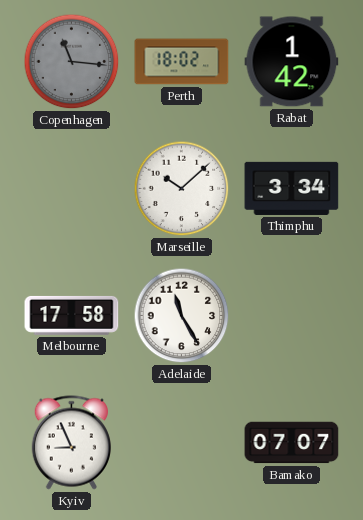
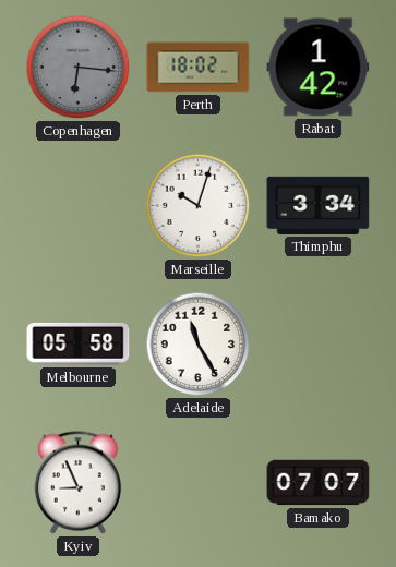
Copenhagen: 11:16 -> 6:16 (79, 68)
Marseille: 10:08 -> 10:03 (199, 206)
Melbourne: 17:58 -> 05:58 (79, 343)
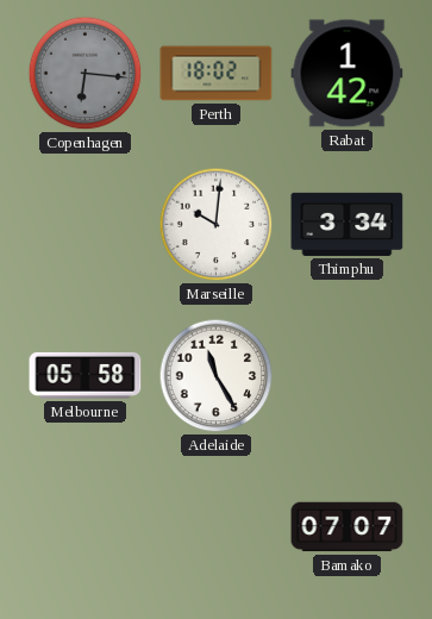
Marseille: 10:03 -> 10:01 (217, 225)
Kyiv: 8:56 -> none (77, 483)
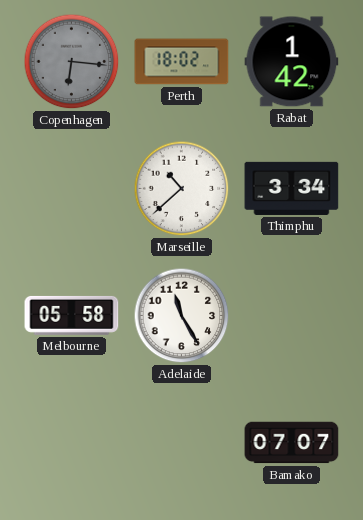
Marseille: 10:01 -> 10:38 (182, 189)
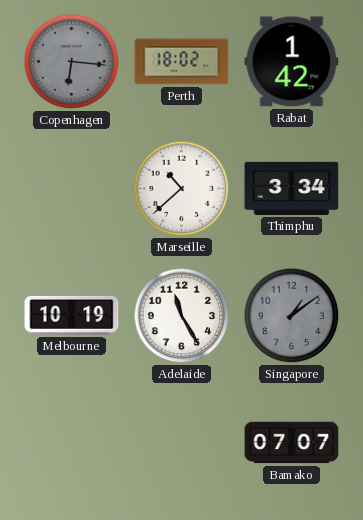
Melbourne: 05:58 -> 10:19 (72, 315)
Singapore: none -> 1:09 (292, 316)
